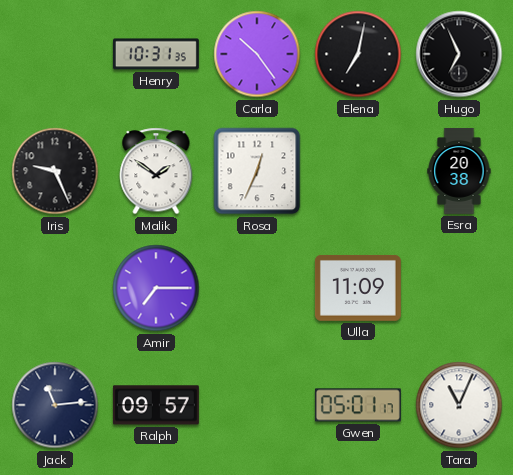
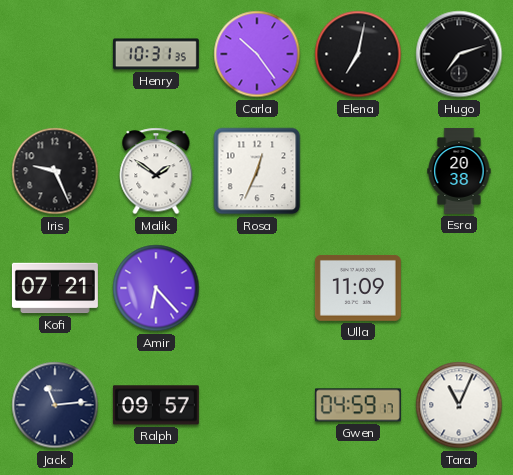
Hugo: 6:56 -> 7:12 (459, 54)
Kofi: none -> 07:21 (55, 288)
Amir: 7:15 -> 6:23 (156, 288)
Gwen: 05:01 -> 04:59 (358, 405)
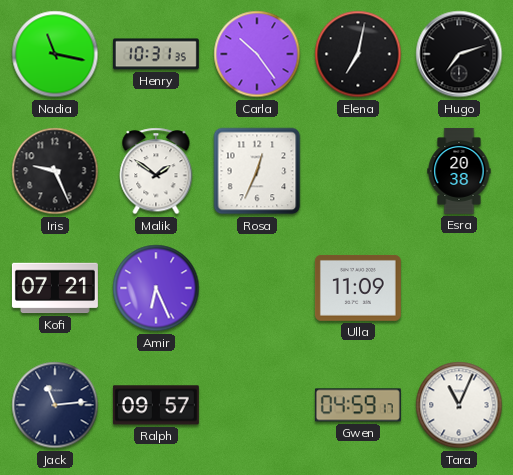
Nadia: none -> 11:17 (55, 54)
Amir: 6:23 -> 6:26 (156, 288)
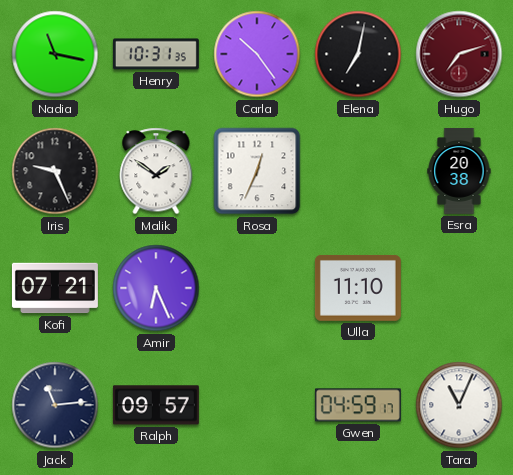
Hugo dial: black -> burgundy (459, 54)
Ulla: 11:09 -> 11:10 (358, 288)
